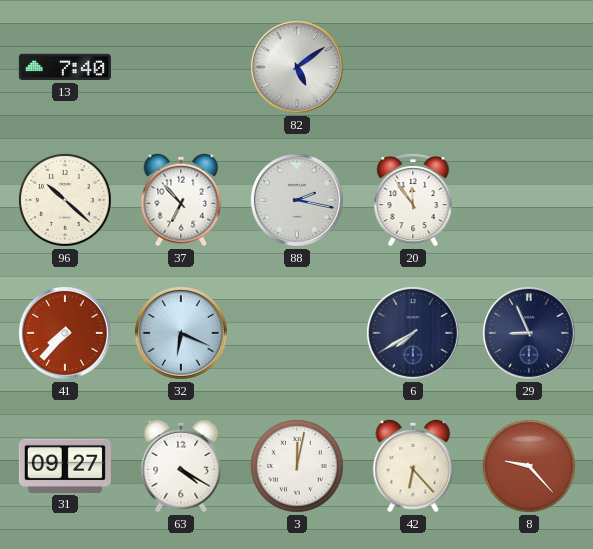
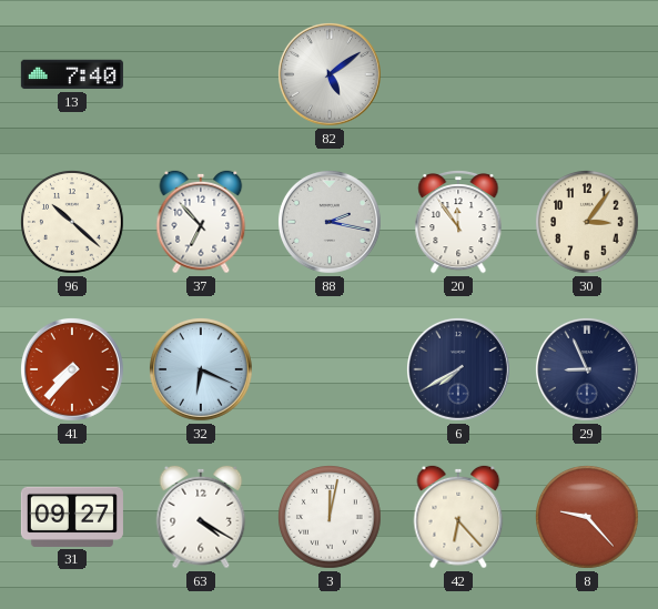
30: none -> 3:06 (588, 223)
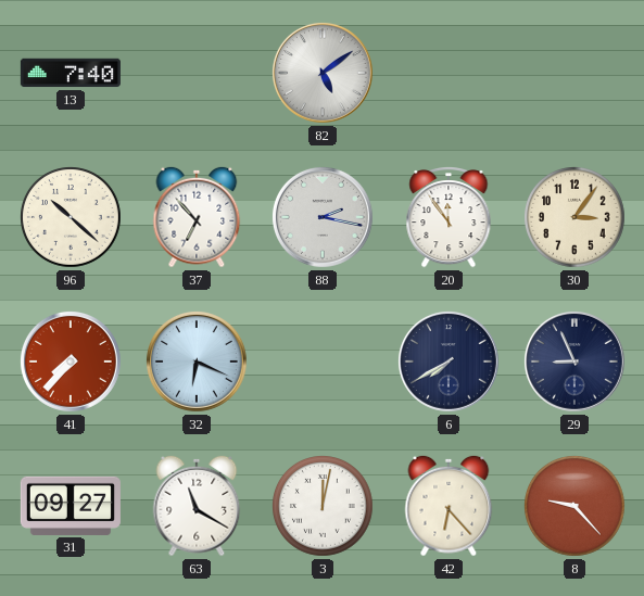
63: 4:20 -> 11:20 (197, 506)
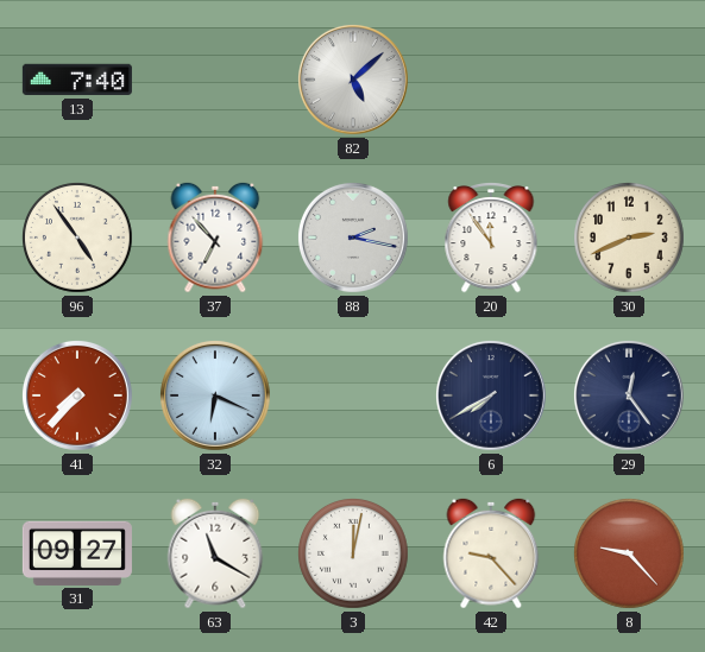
82: 5:09 -> 5:08 (353, 80)
96: 10:22 -> 4:54 (78, 239)
30: 3:06 -> 2:41 (630, 239)
29: 8:56 -> 12:24 (629, 395)
42: 6:23 -> 9:23 (491, 553)
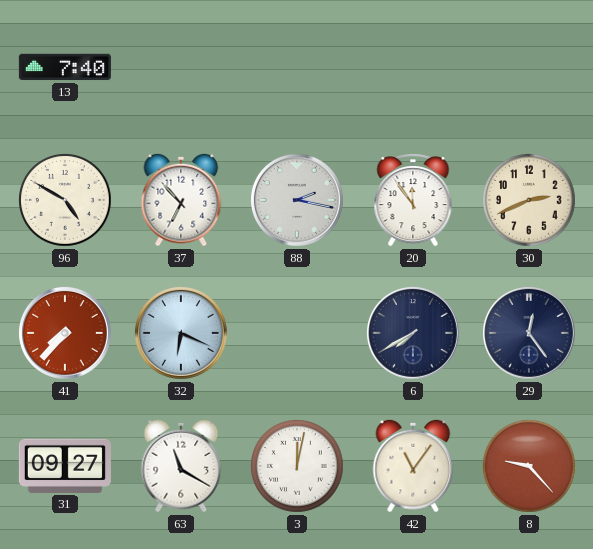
82: 5:08 -> none (353, 80)
96: 4:54 -> 4:50 (66, 201)
42: 9:23 -> 11:06 (413, 466)
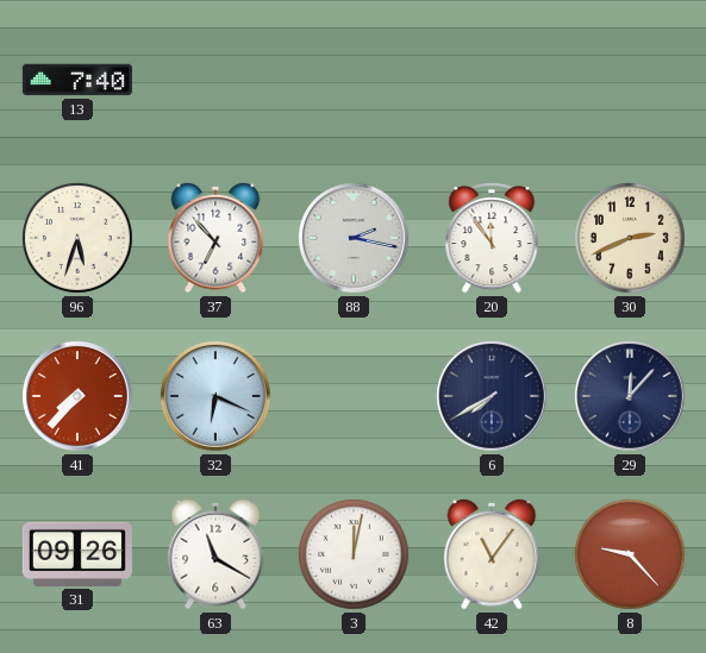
96: 4:50 -> 5:33 (79, 239)
29: 12:24 -> 12:07 (630, 396)
31: 09:27 -> 09:26 (77, 554)
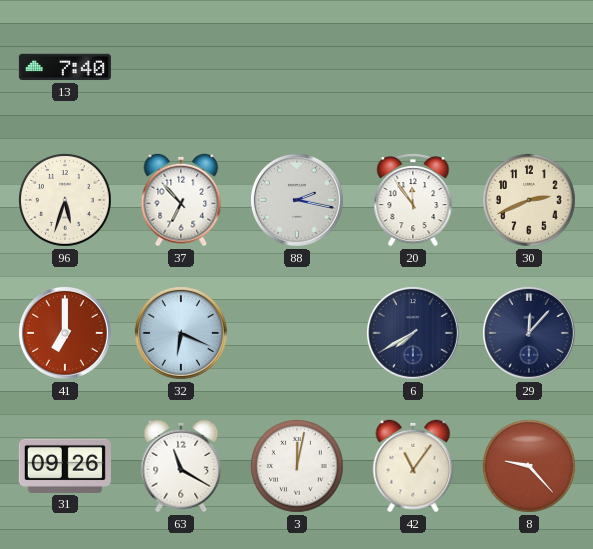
41: 7:37 -> 7:00 (65, 333)
